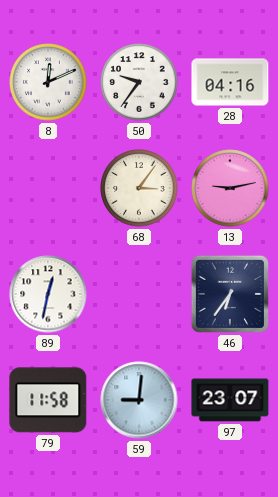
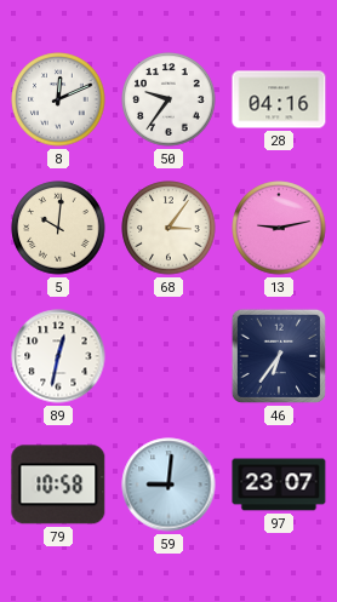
5: none -> 10:01 (58, 228)
79: 11:58 -> 10:58 (58, 485)
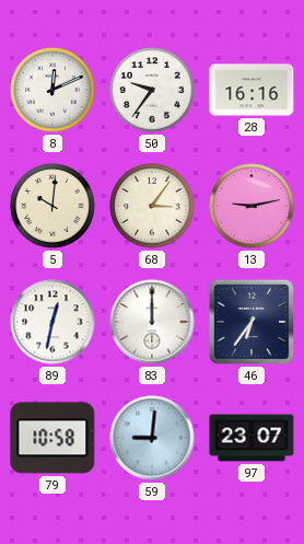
28: 04:16 -> 16:16 (252, 90)
83: none -> 12:00 (152, 322)
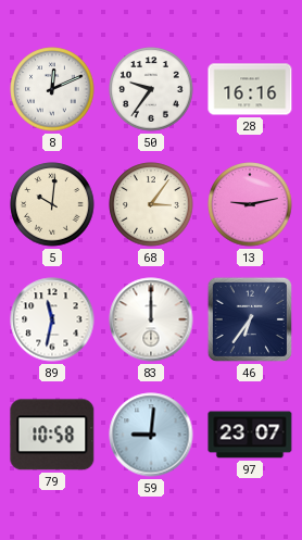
89: 12:32 -> 11:32 (52, 319)
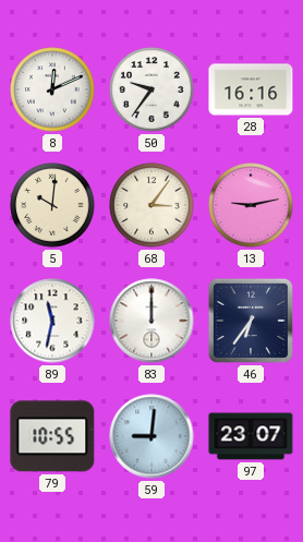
79: 10:58 -> 10:55 (52, 436)
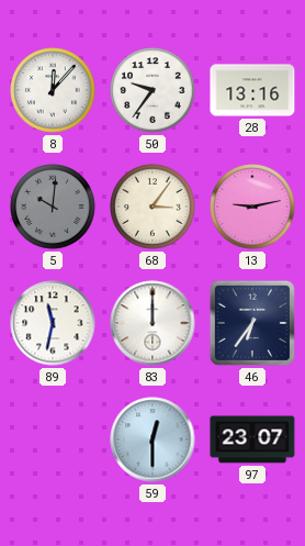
8: 12:11 -> 12:07 (53, 90)
28: 16:16 -> 13:16 (252, 90)
5 dial: cream -> grey (53, 207)
79: 10:55 -> none (52, 436)
59: 9:01 -> 12:30 (152, 439)
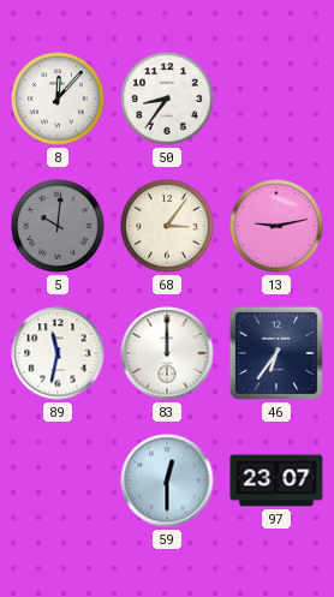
50: 9:36 -> 8:36 (167, 98)
28: 13:16 -> none (252, 90)
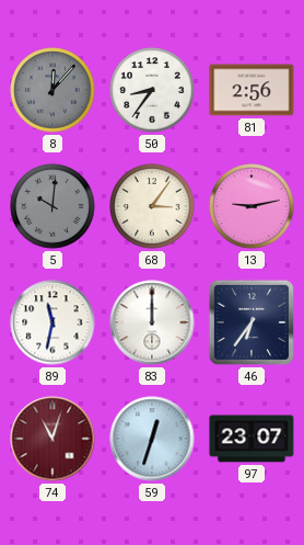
8 dial: white -> grey (52, 90)
81: none -> 2:56 (252, 90)
74: none -> 11:03 (52, 439)
59: 12:30 -> 12:33 (152, 439)
